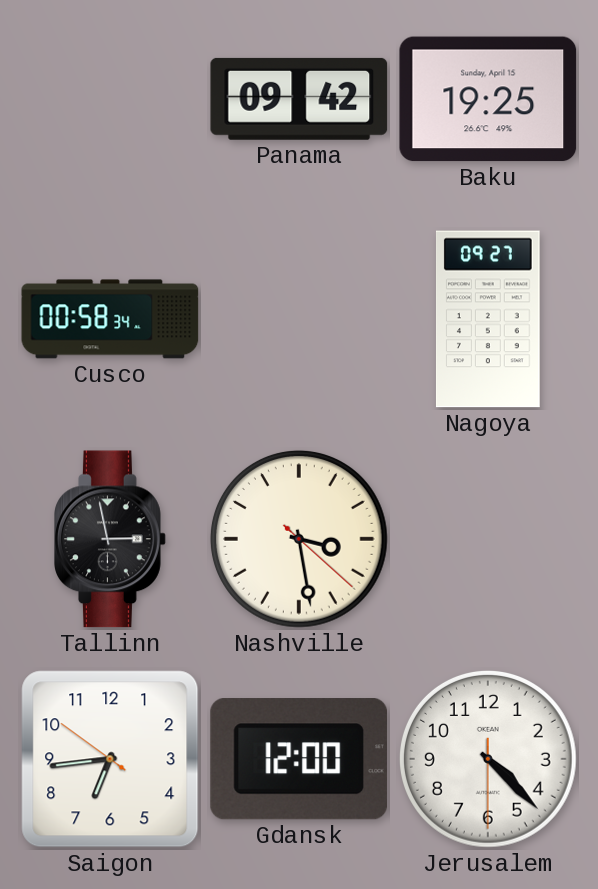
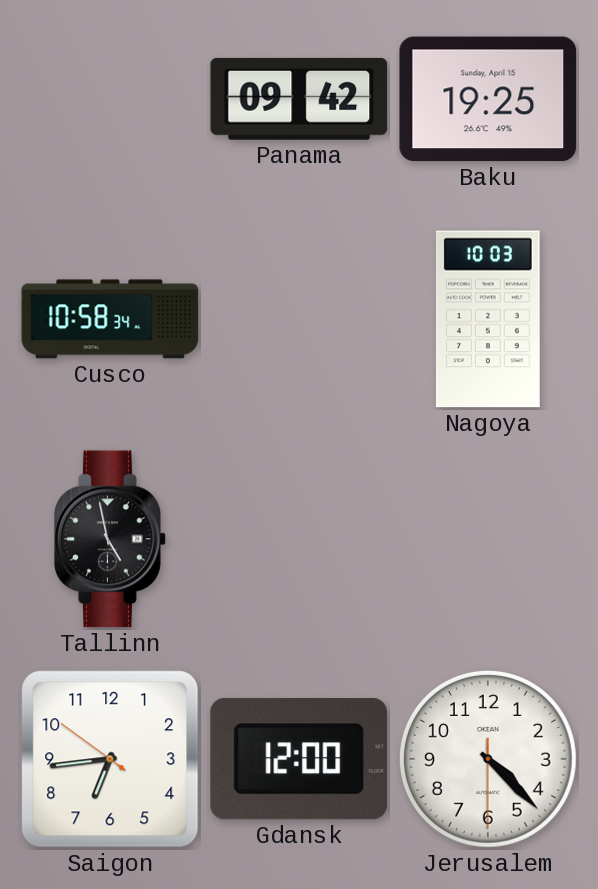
Cusco: 00:58 -> 10:58 (110, 319)
Nagoya: 09:27 -> 10:03 (488, 319)
Tallinn: 2:58 -> 4:58 (110, 539)
Nashville: 3:28 -> none (299, 539)
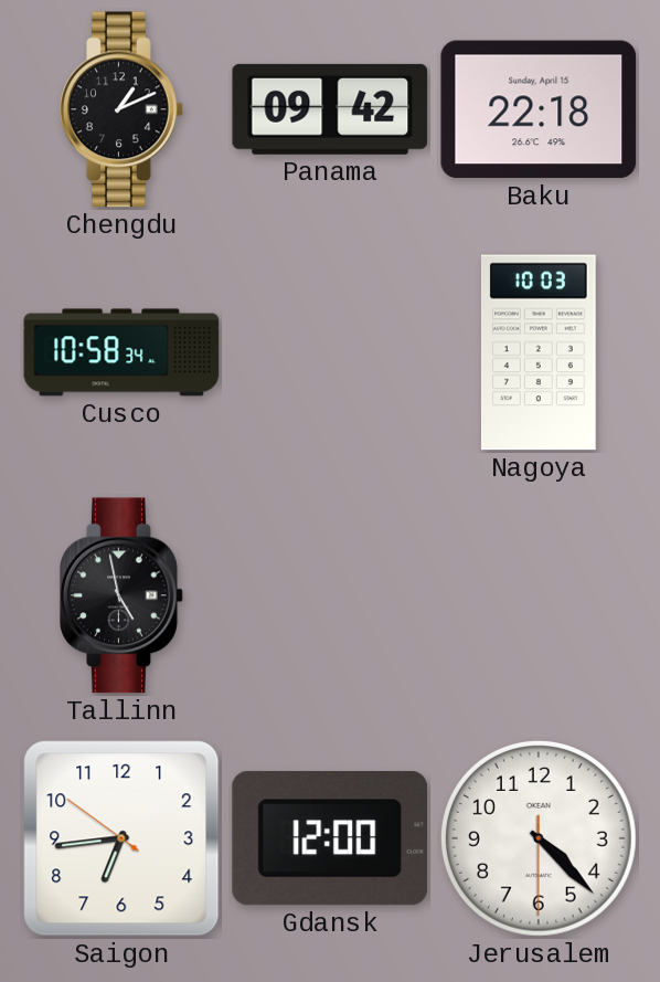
Chengdu: none -> 1:11 (121, 109)
Baku: 19:25 -> 22:18 (539, 109)
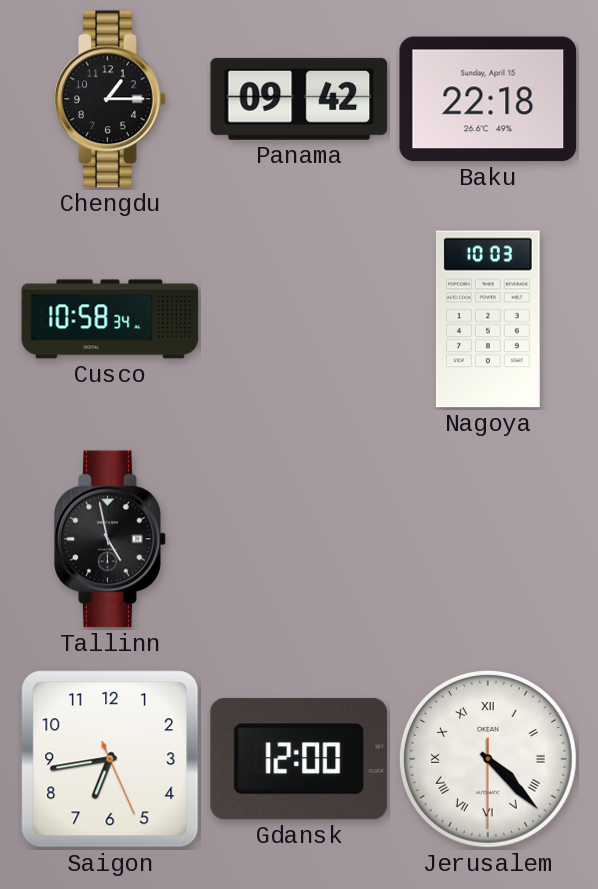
Chengdu: 1:11 -> 1:15 (110, 99)
Saigon: 6:43:51 -> 6:43:26 (110, 759)
Jerusalem numerals: Arabic -> Roman (488, 759)
